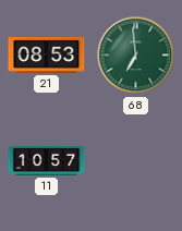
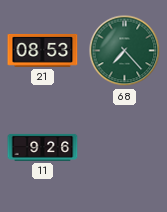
68: 6:59 -> 7:23 (125, 51)
11: 10:57 -> 9:26 (43, 147)
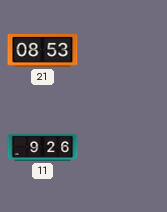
68: 7:23 -> none (125, 51)
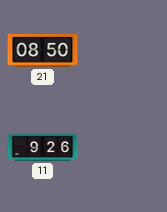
21: 08:53 -> 08:50 (43, 50)
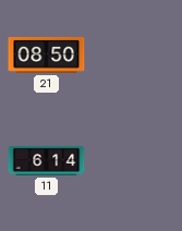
11: 9:26 -> 6:14 (47, 160)
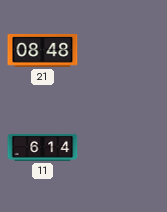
21: 08:50 -> 08:48 (43, 50)
